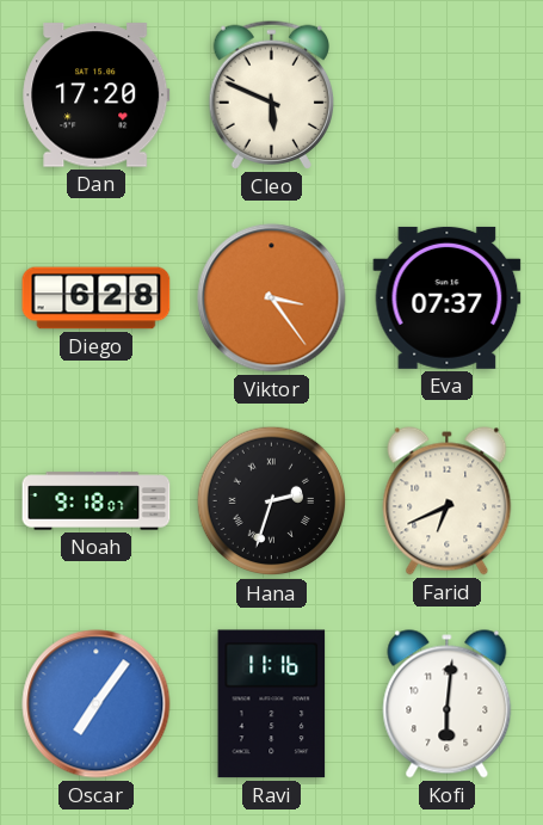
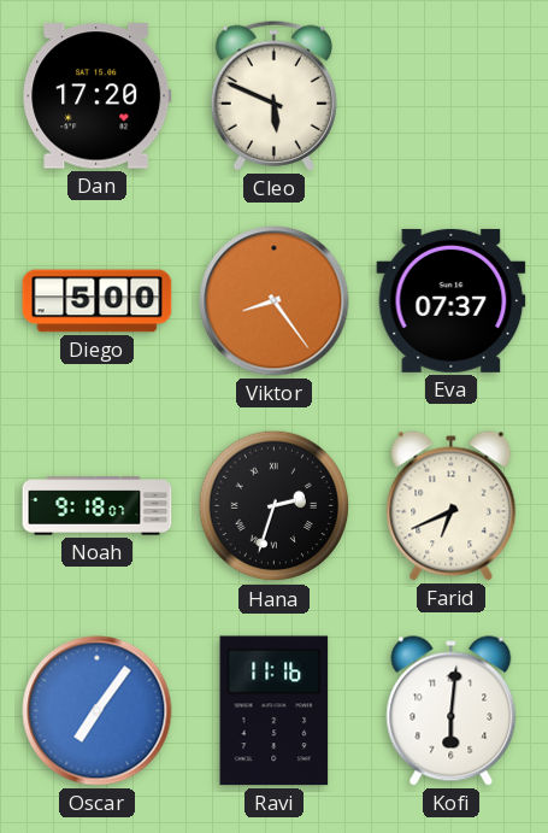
Diego: 6:28 -> 5:00 (98, 301)
Viktor: 3:24 -> 8:24 (275, 301)
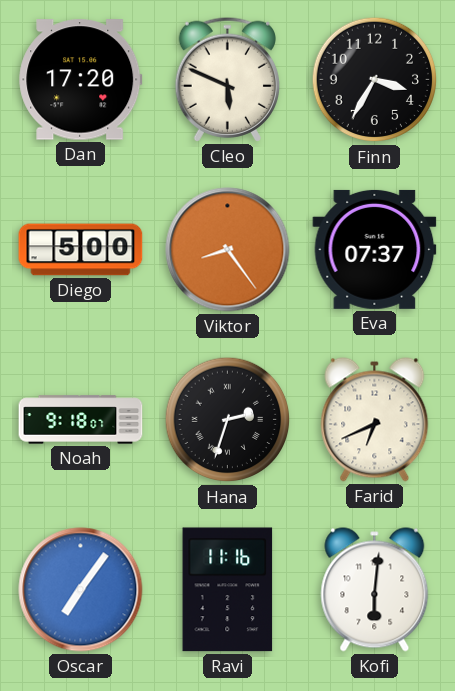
Finn: none -> 3:35 (375, 80)
